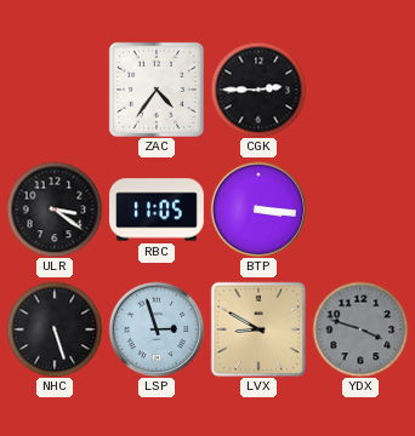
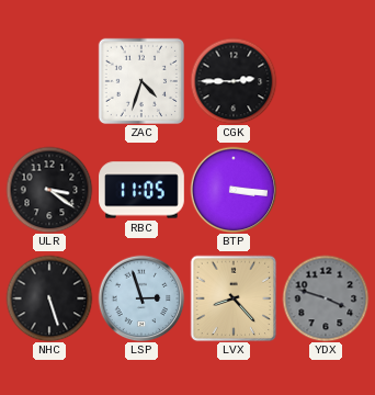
ZAC: 4:36 -> 4:33 (140, 80)
LVX: 8:50 -> 8:23 (234, 298)
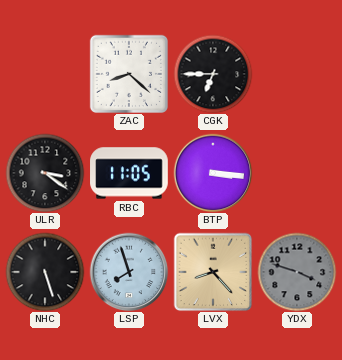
ZAC: 4:33 -> 8:22 (128, 73)
CGK: 2:45 -> 6:45 (213, 74)
LSP: 2:57 -> 7:57 (129, 272)
